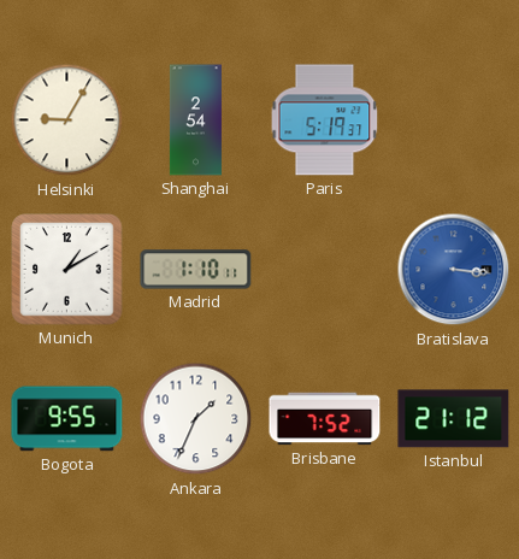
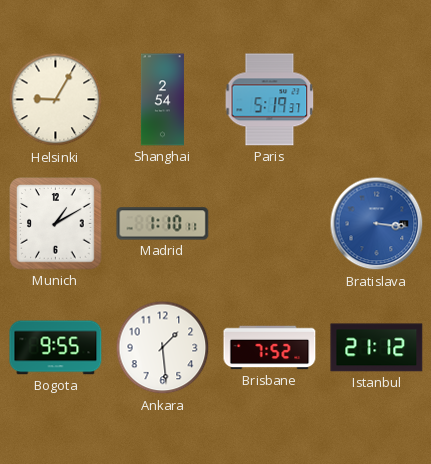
Ankara: 1:34 -> 1:29 (163, 348)
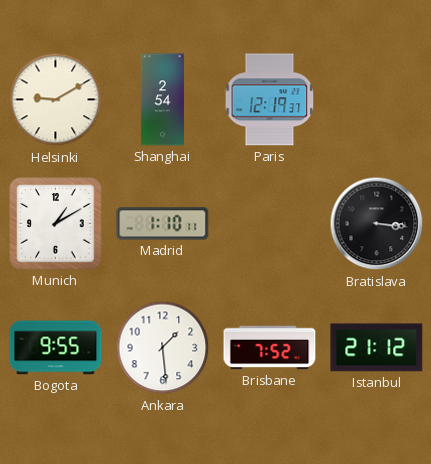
Helsinki: 9:05 -> 9:10 (56, 100)
Paris: 5:19 -> 12:19 (270, 100)
Bratislava dial: blue -> black (377, 224)
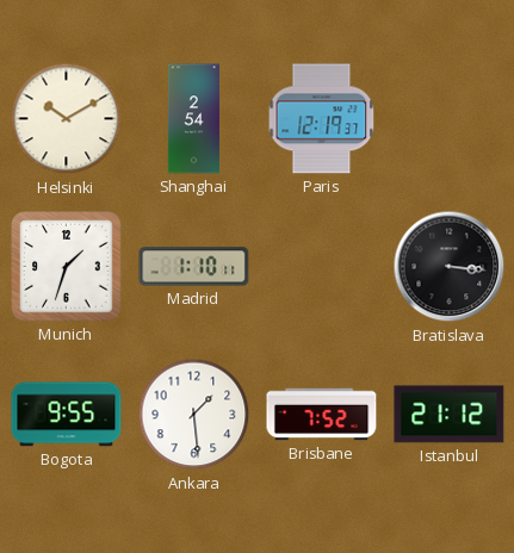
Helsinki: 9:10 -> 10:10 (67, 119)
Munich: 1:10 -> 1:33 (67, 267)
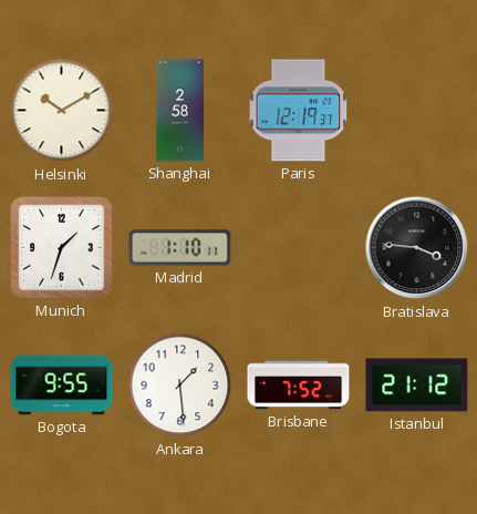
Shanghai: 2:54 -> 2:58 (179, 111)
Bratislava: 3:16 -> 3:46 (417, 248)
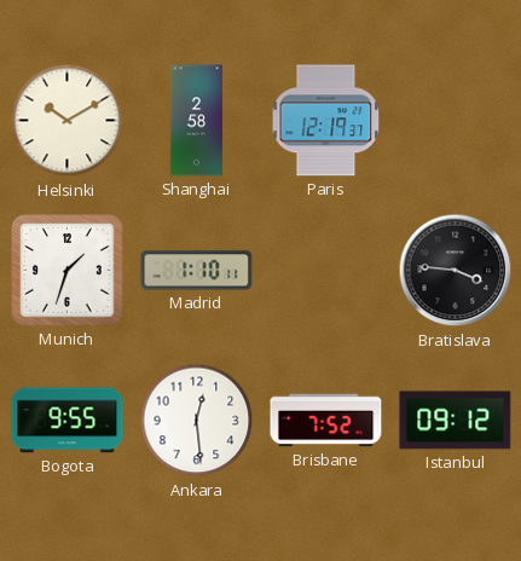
Ankara: 1:29 -> 12:29 (197, 421)
Istanbul: 21:12 -> 09:12 (456, 421)
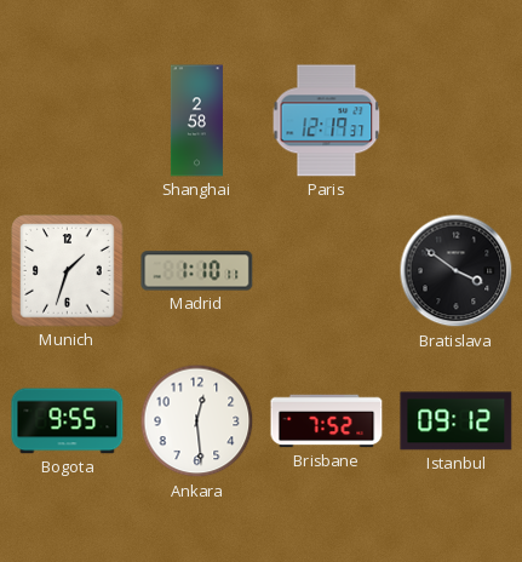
Helsinki: 10:10 -> none (68, 121)
Bratislava: 3:46 -> 3:51 (457, 271)
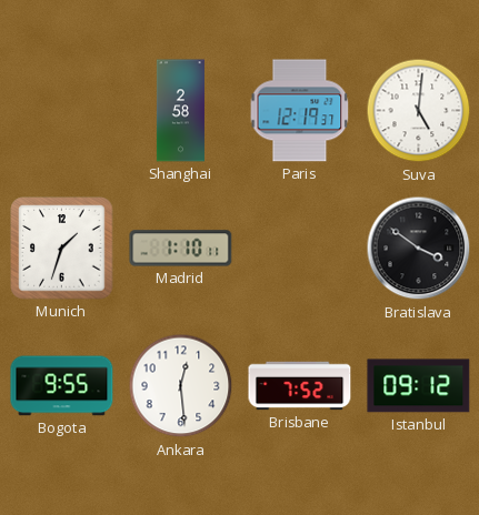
Suva: none -> 5:01 (419, 111)
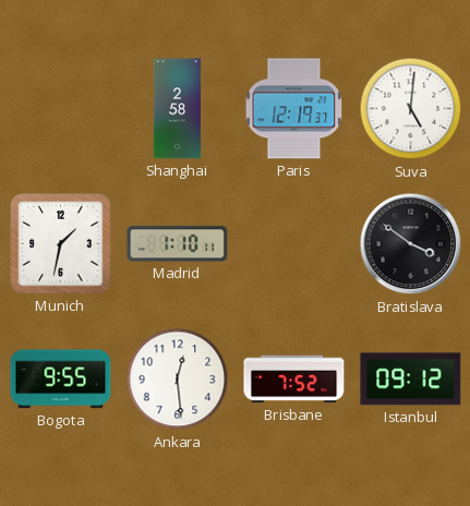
Munich: 1:33 -> 1:32 (61, 244)
